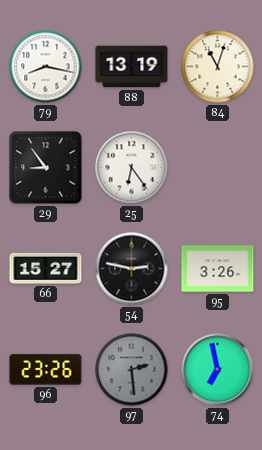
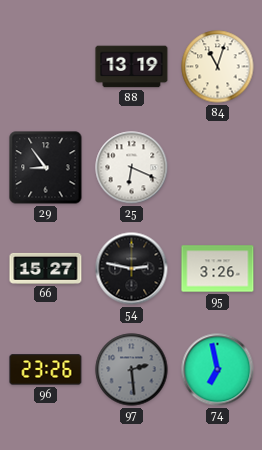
79: 8:17 -> none (46, 67)
25: 6:24 -> 6:19 (132, 168)
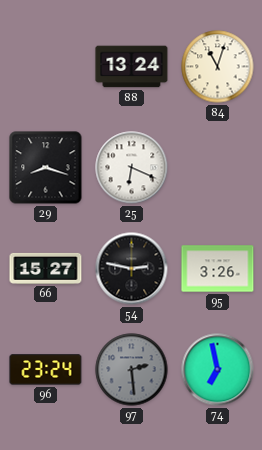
88: 13:19 -> 13:24 (132, 67)
29: 8:54 -> 8:18 (46, 168)
96: 23:26 -> 23:24 (46, 370)
